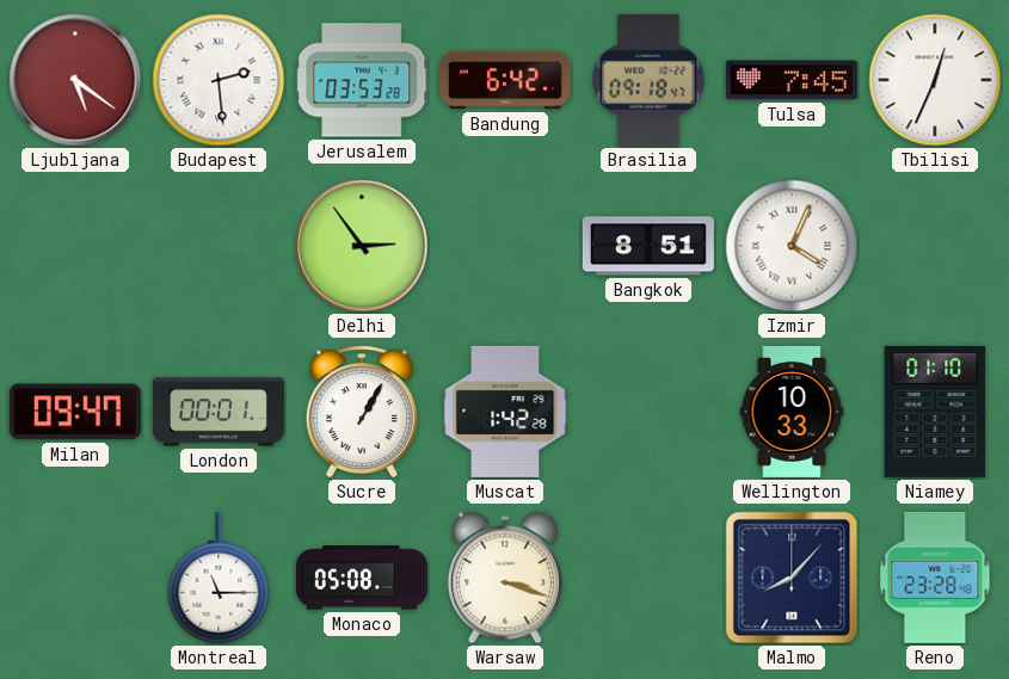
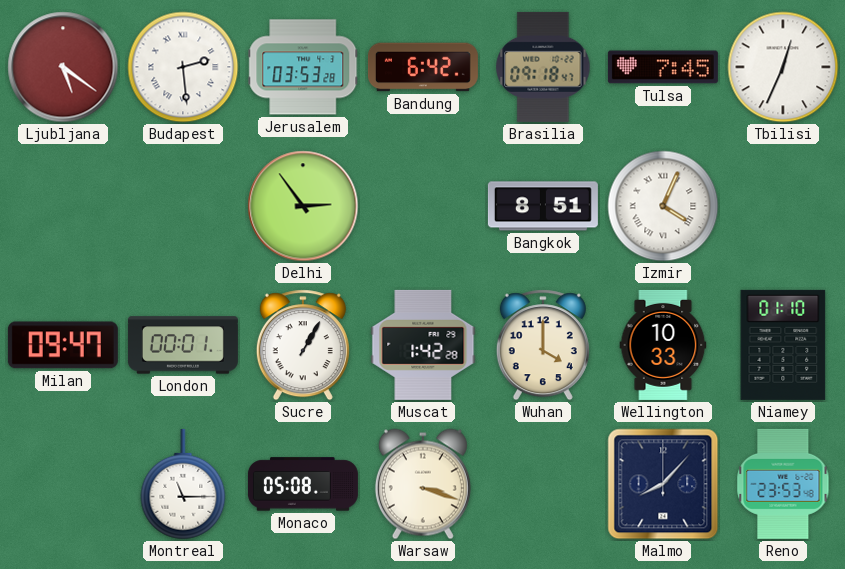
Wuhan: none -> 4:00 (543, 345)
Reno: 23:28 -> 23:53 (783, 484)
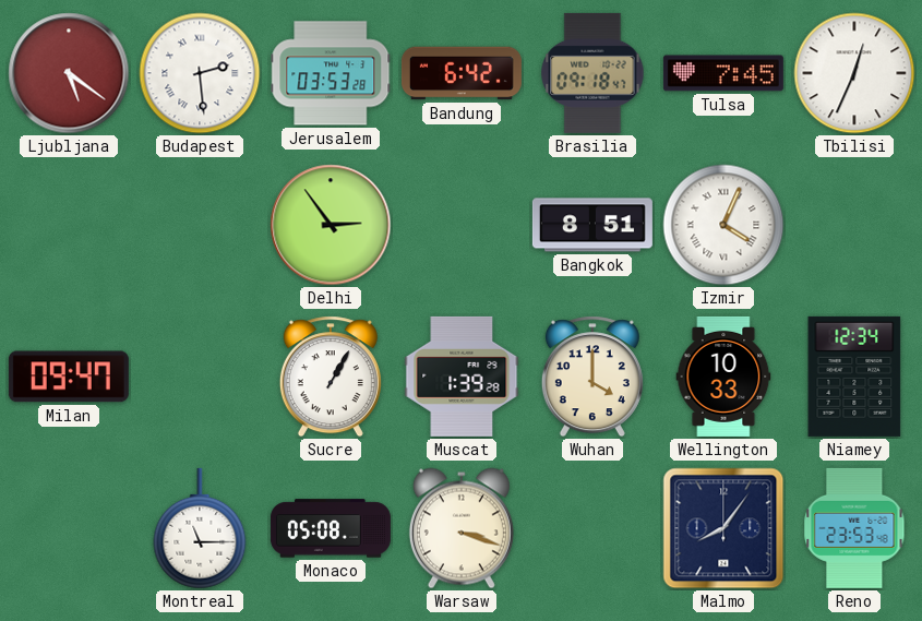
London: 00:01 -> none (183, 345)
Muscat: 1:42 -> 1:39 (462, 377)
Niamey: 01:10 -> 12:34 (854, 377)
Malmo: 8:07 -> 8:06 (723, 528)
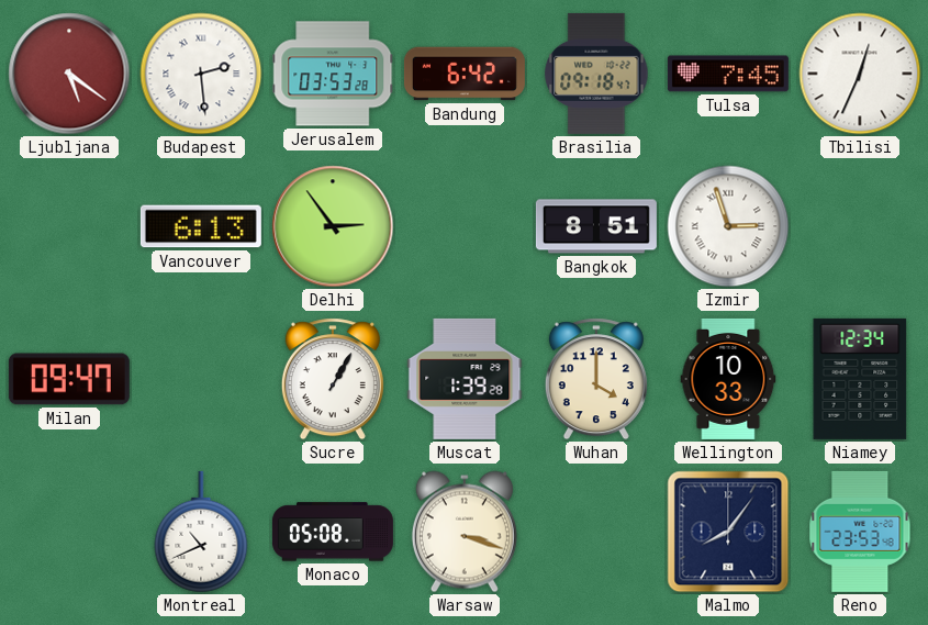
Vancouver: none -> 6:13 (201, 226)
Izmir: 4:04 -> 2:57 (728, 226)
Montreal: 11:15 -> 10:41 (201, 532)
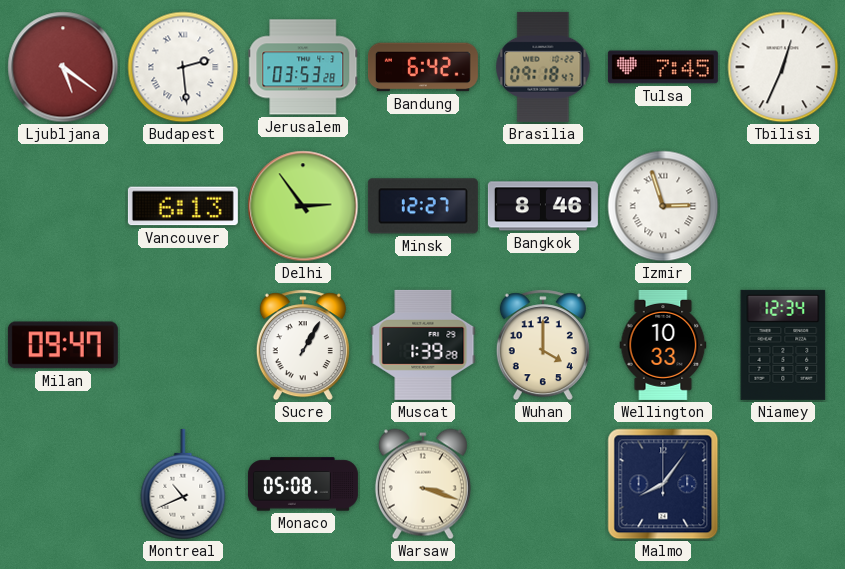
Minsk: none -> 12:27 (423, 206)
Bangkok: 8:51 -> 8:46 (543, 206)
Reno: 23:53 -> none (860, 532)
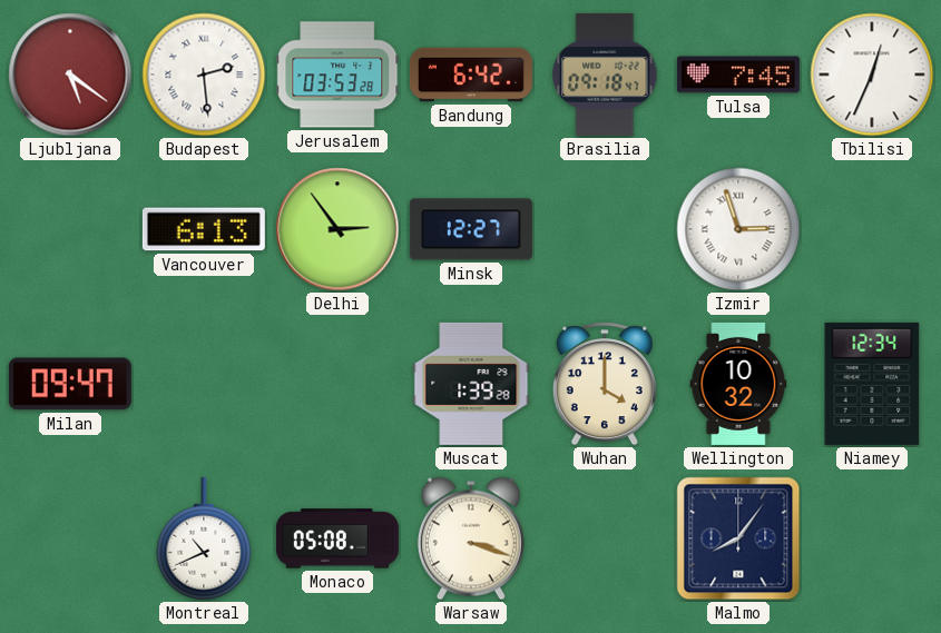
Bangkok: 8:46 -> none (543, 206)
Sucre: 1:05 -> none (303, 345)
Wellington: 10:33 -> 10:32 (738, 384)
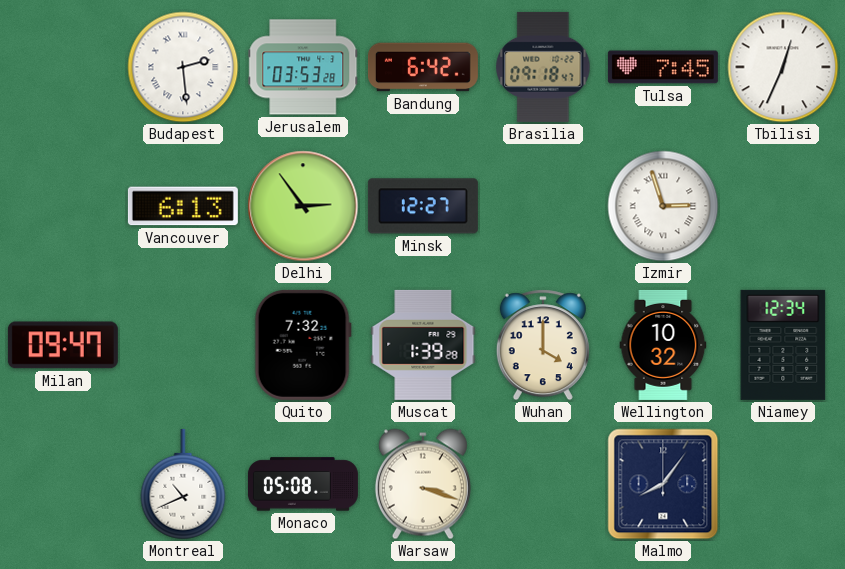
Ljubljana: 5:21 -> none (70, 75)
Quito: none -> 7:32 (303, 345)
